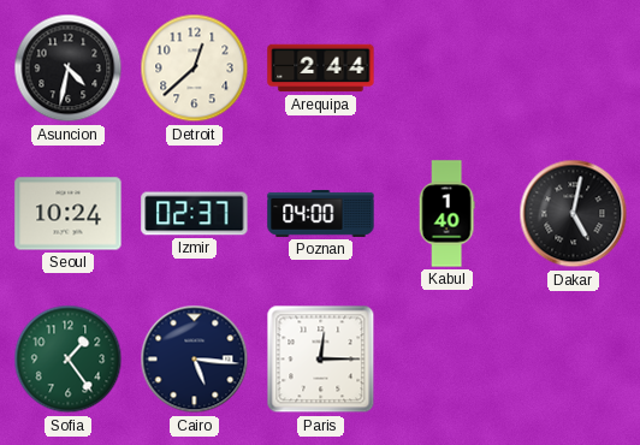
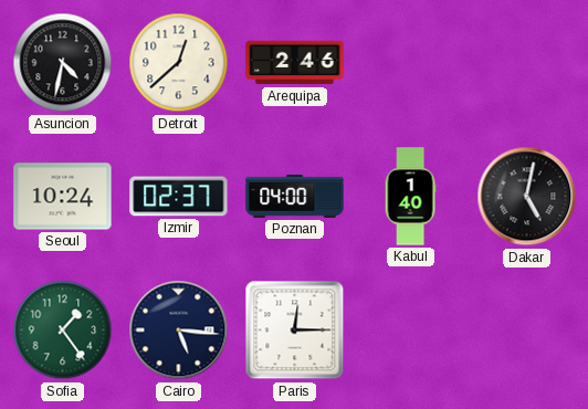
Arequipa: 2:44 -> 2:46 (295, 63)
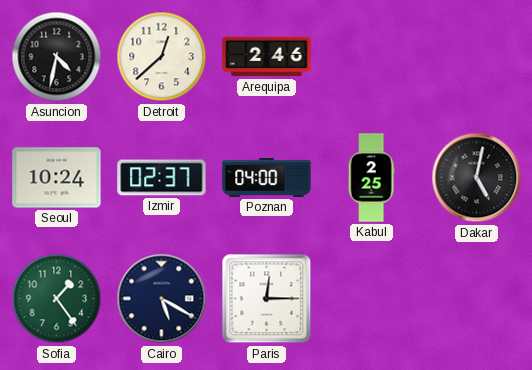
Kabul: 1:40 -> 2:25 (371, 178)
Cairo: 5:16 -> 5:20 (162, 299)
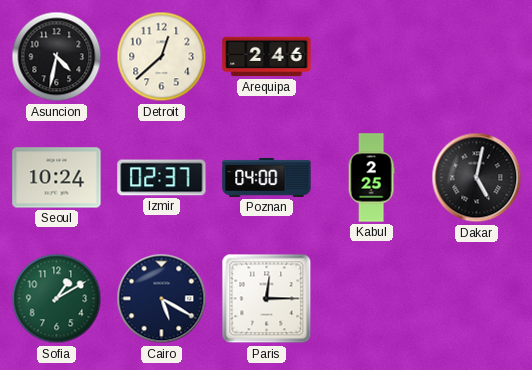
Sofia: 1:24 -> 1:10 (57, 299)
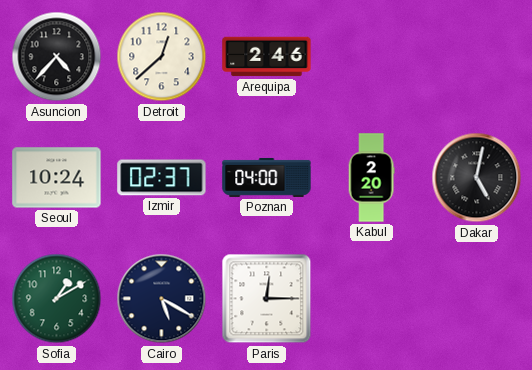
Asuncion: 4:32 -> 4:37 (57, 57)
Kabul: 2:25 -> 2:20 (371, 178)
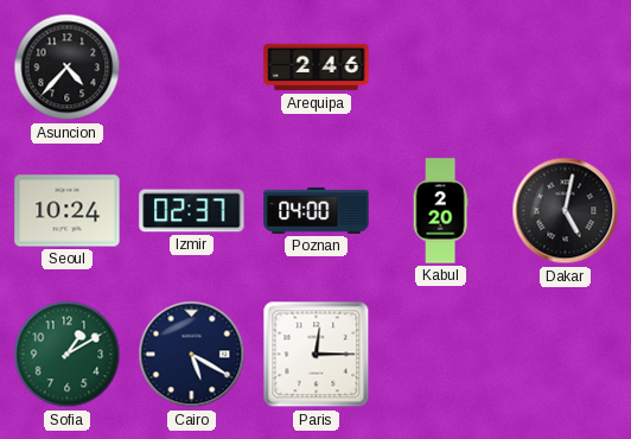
Detroit: 12:38 -> none (162, 57)
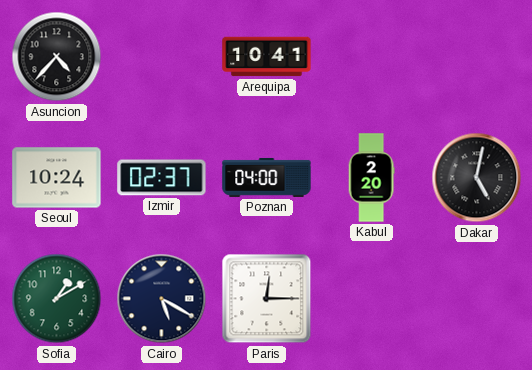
Arequipa: 2:46 -> 10:41 (267, 57)
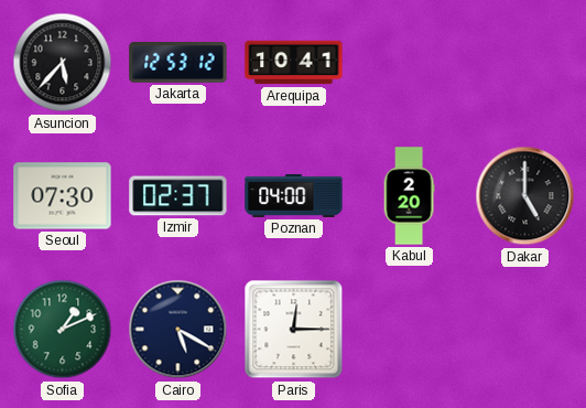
Asuncion: 4:37 -> 5:37 (63, 63)
Jakarta: none -> 12:53 (178, 63)
Seoul: 10:24 -> 07:30 (63, 196)
Dakar: 5:02 -> 5:00 (525, 196)
Sofia: 1:10 -> 1:11 (63, 330)
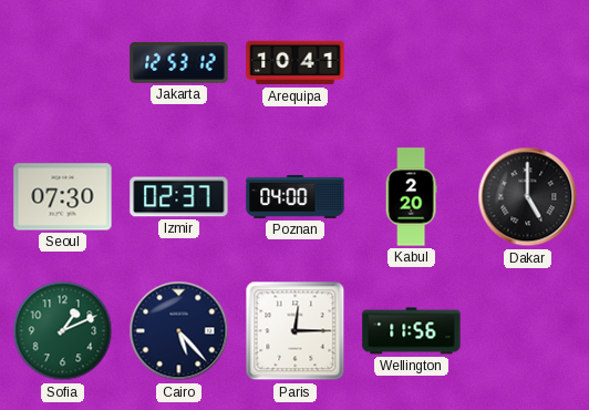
Asuncion: 5:37 -> none (63, 63)
Cairo: 5:20 -> 5:23 (179, 331)
Wellington: none -> 11:56 (412, 331)
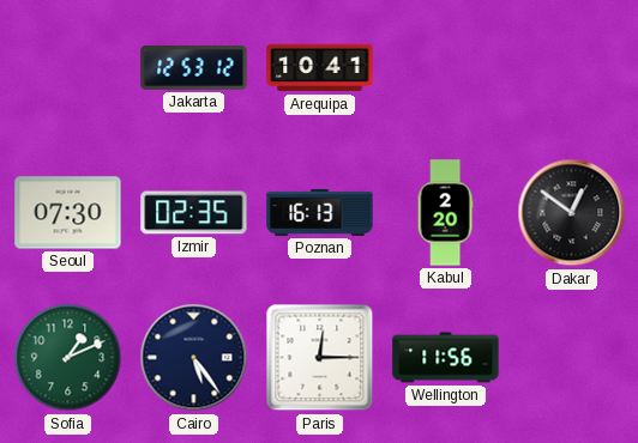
Izmir: 02:37 -> 02:35 (194, 213)
Poznan: 04:00 -> 16:13 (320, 212)
Dakar: 5:00 -> 12:51 (572, 213)
Cairo: 5:23 -> 5:24 (194, 358)
